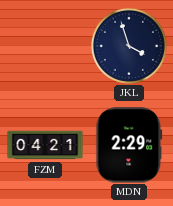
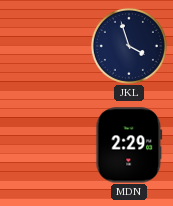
FZM: 04:21 -> none (45, 145)
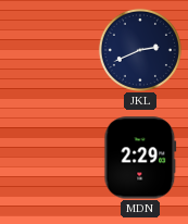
JKL: 3:57 -> 2:41 (140, 50)
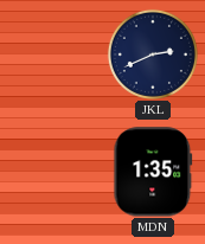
MDN: 2:29 -> 1:35 (153, 172)
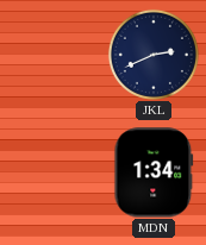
MDN: 1:35 -> 1:34 (154, 172)
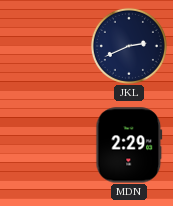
MDN: 1:34 -> 2:29 (129, 145)
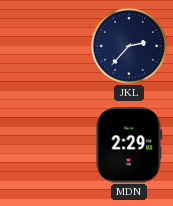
JKL: 2:41 -> 2:37 (129, 46)
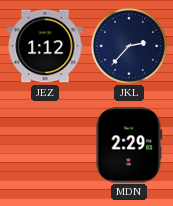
JEZ: none -> 1:12 (45, 46)
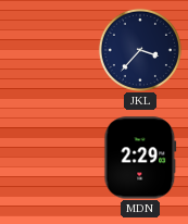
JEZ: 1:12 -> none (45, 46)
JKL: 2:37 -> 3:37 (140, 50)
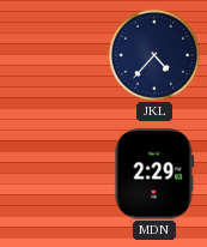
JKL: 3:37 -> 4:37 (154, 55)
